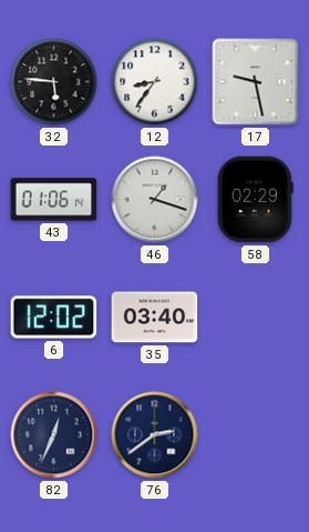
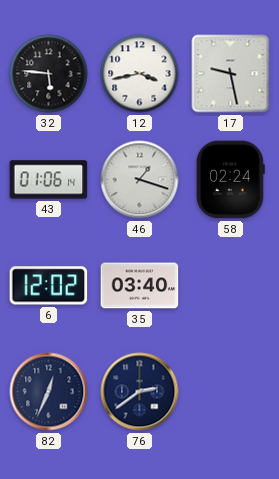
12: 8:36 -> 3:43 (140, 74)
58: 02:29 -> 02:24 (230, 180)
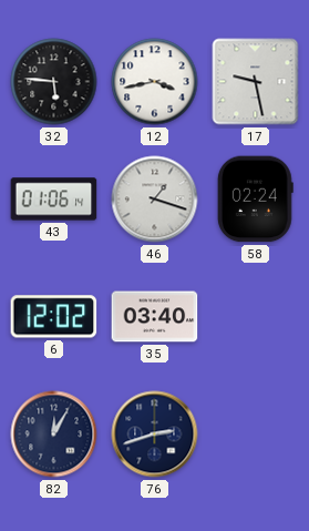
82: 12:34 -> 12:05 (54, 435)
76: 2:39 -> 2:42 (155, 435)
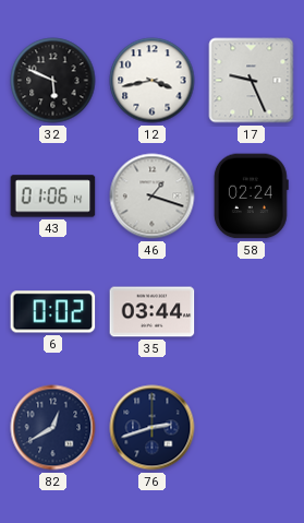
32: 5:46 -> 5:49 (53, 81)
17: 9:28 -> 9:26 (252, 81)
6: 12:02 -> 0:02 (53, 312)
35: 03:40 -> 03:44 (153, 312)
82: 12:05 -> 12:40 (53, 428)
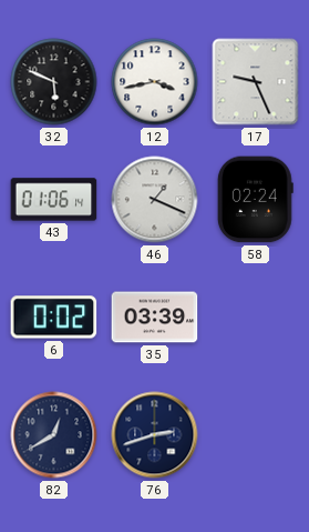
46: 1:18 -> 1:19 (155, 200)
35: 03:44 -> 03:39 (155, 318)
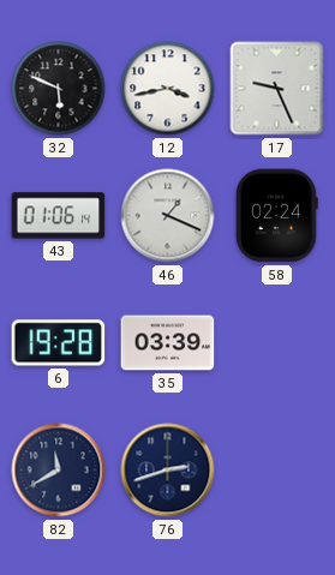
6: 0:02 -> 19:28 (59, 343)
82: 12:40 -> 11:40 (59, 471)
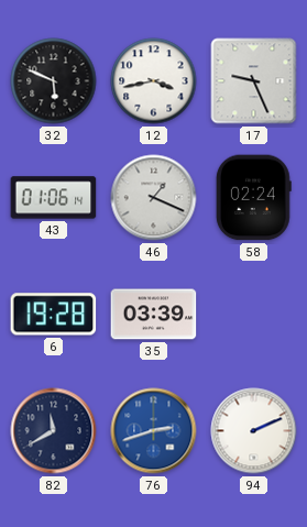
76 dial: navy -> blue (154, 431)
94: none -> 2:11 (254, 431)
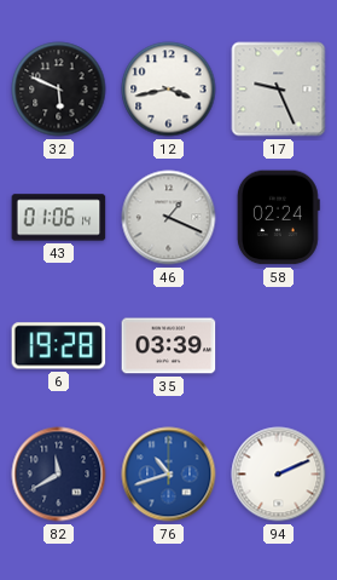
76: 2:42 -> 10:42 (169, 475)
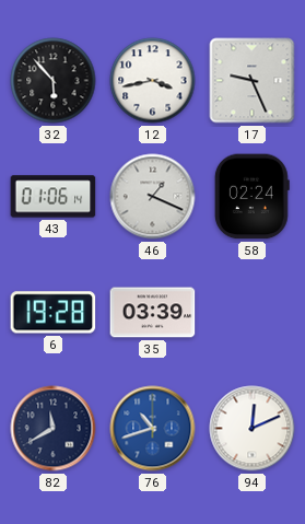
32: 5:49 -> 5:53 (54, 81)
94: 2:11 -> 12:11 (253, 429)
